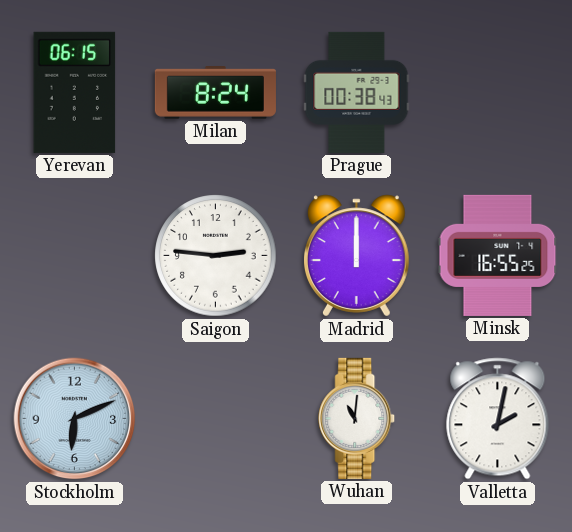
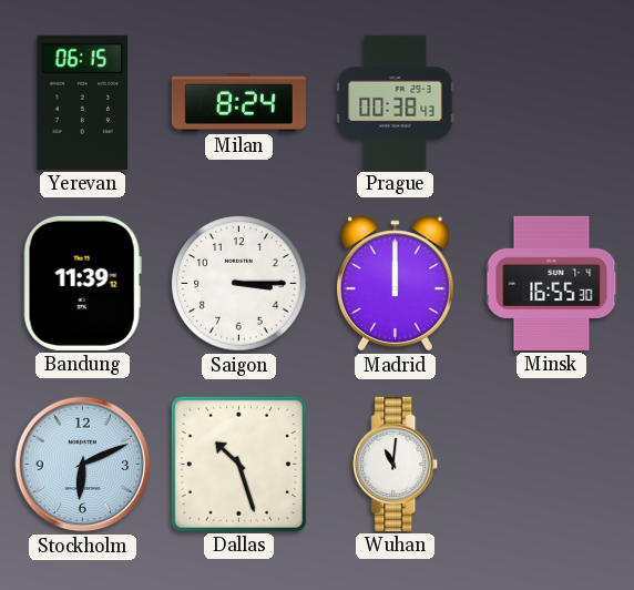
Bandung: none -> 11:39 (82, 283)
Saigon: 2:46 -> 3:15 (239, 284)
Minsk: 16:55:25 -> 16:55:30 (552, 283)
Dallas: none -> 10:27 (238, 464)
Valletta: 2:02 -> none (498, 419)
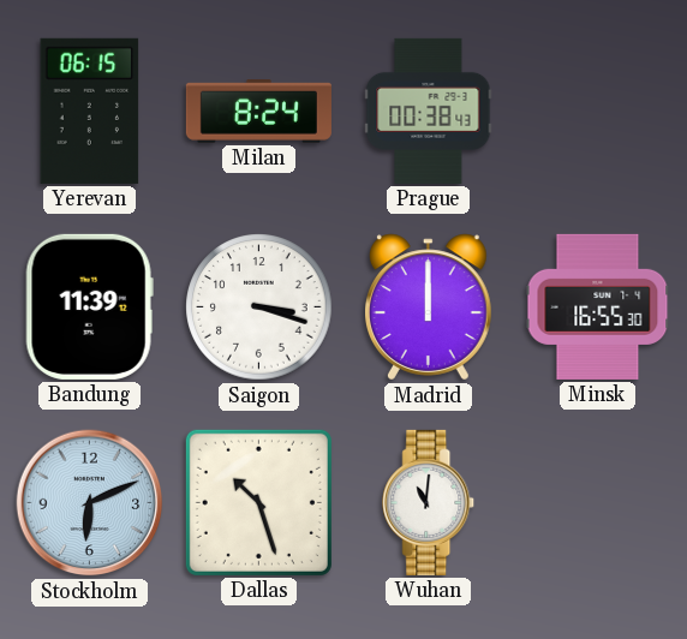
Saigon: 3:15 -> 3:18 (259, 307)
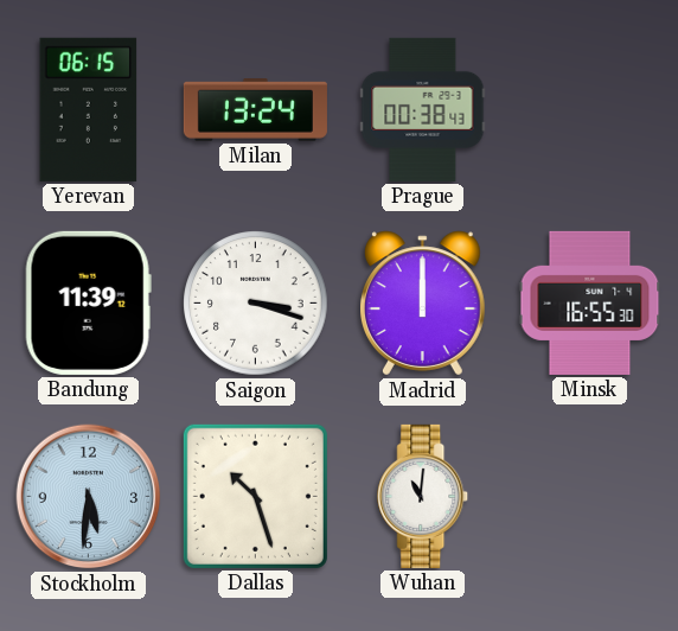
Milan: 8:24 -> 13:24 (255, 110)
Stockholm: 6:11 -> 5:31 (89, 497)
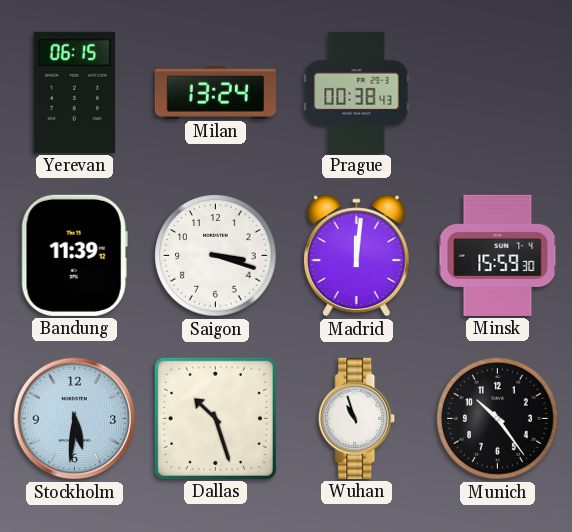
Madrid: 12:00 -> 12:01 (357, 256)
Minsk: 16:55 -> 15:59 (498, 255)
Wuhan: 11:01 -> 10:57 (357, 418)
Munich: none -> 10:24 (498, 419)
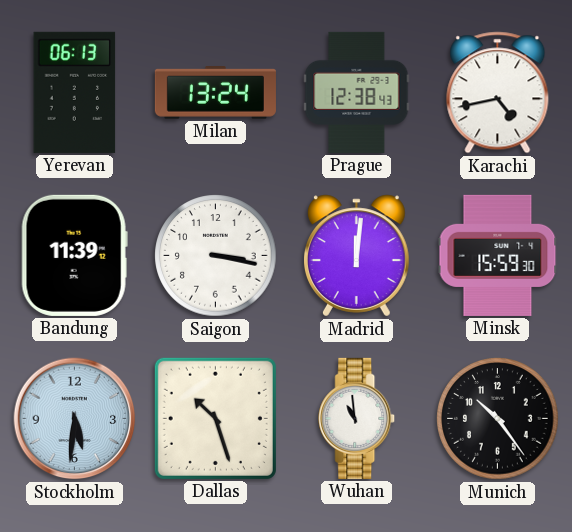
Yerevan: 06:15 -> 06:13 (75, 92)
Prague: 00:38 -> 12:38 (357, 92)
Karachi: none -> 4:43 (498, 93)
Saigon: 3:18 -> 3:17 (216, 256)
Wuhan: 10:57 -> 10:59 (357, 418)
